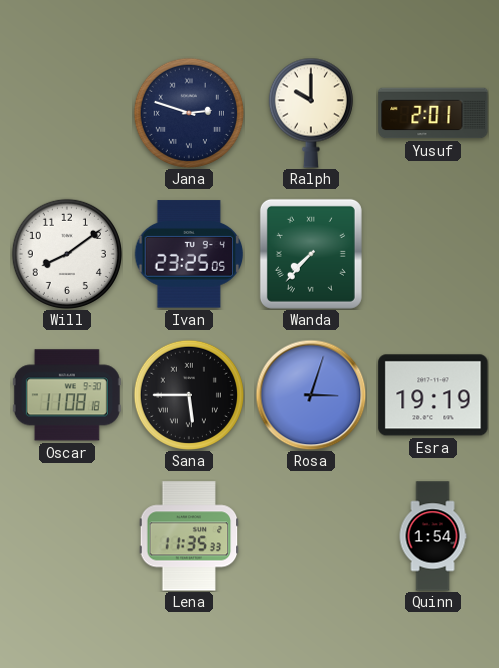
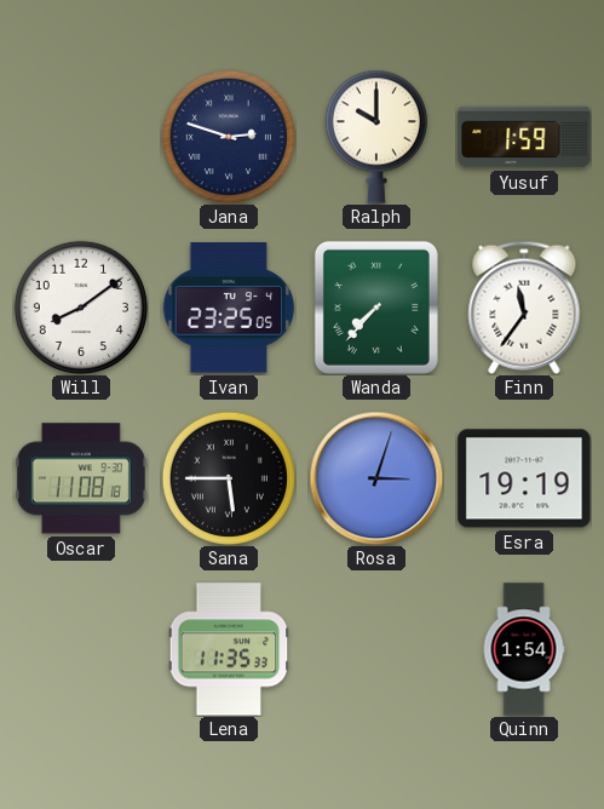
Yusuf: 2:01 -> 1:59 (524, 137)
Finn: none -> 11:36 (524, 308)
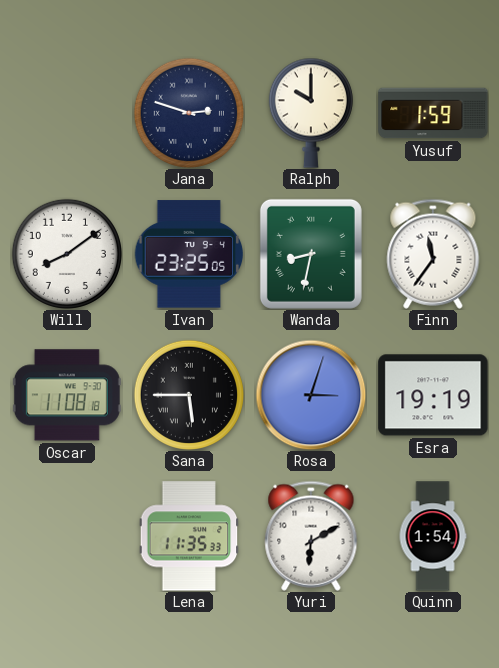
Wanda: 7:37 -> 8:32 (311, 254)
Yuri: none -> 6:10 (311, 536)
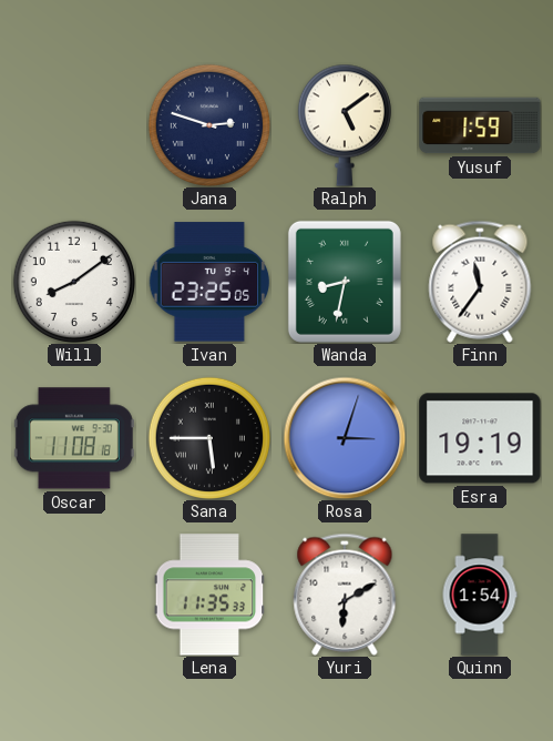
Ralph: 10:00 -> 5:09 (345, 125)
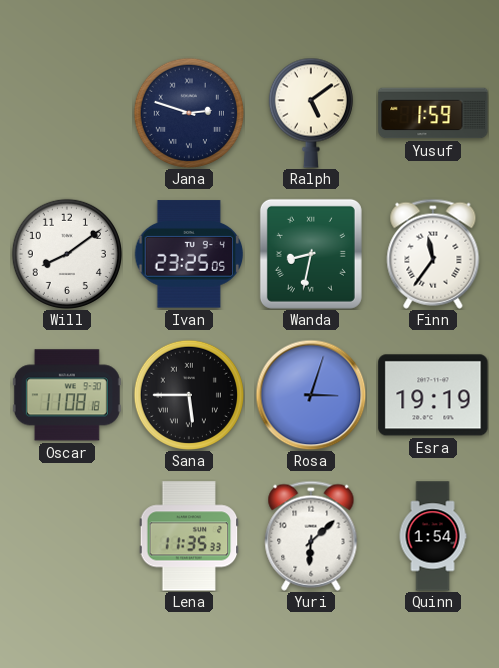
Yuri: 6:10 -> 6:08 (311, 536)
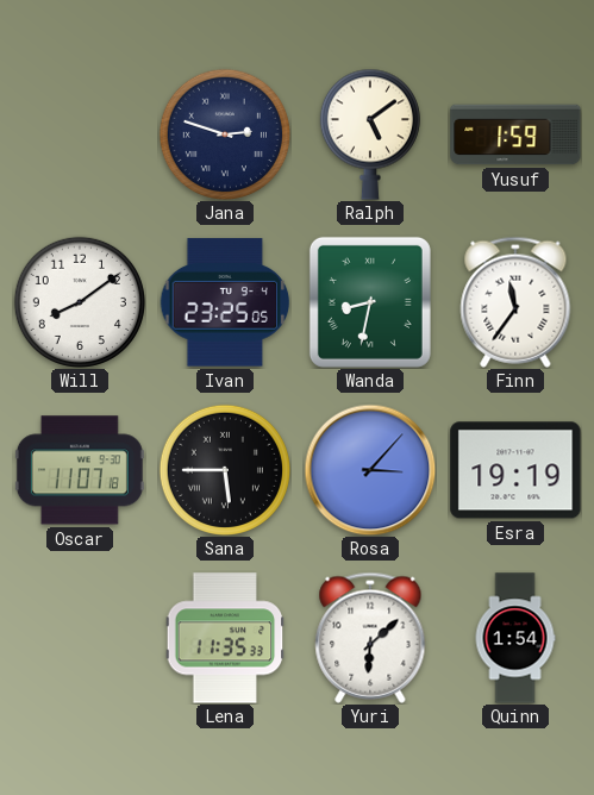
Oscar: 11:08 -> 11:07 (80, 470)
Rosa: 3:03 -> 3:07 (370, 470)
